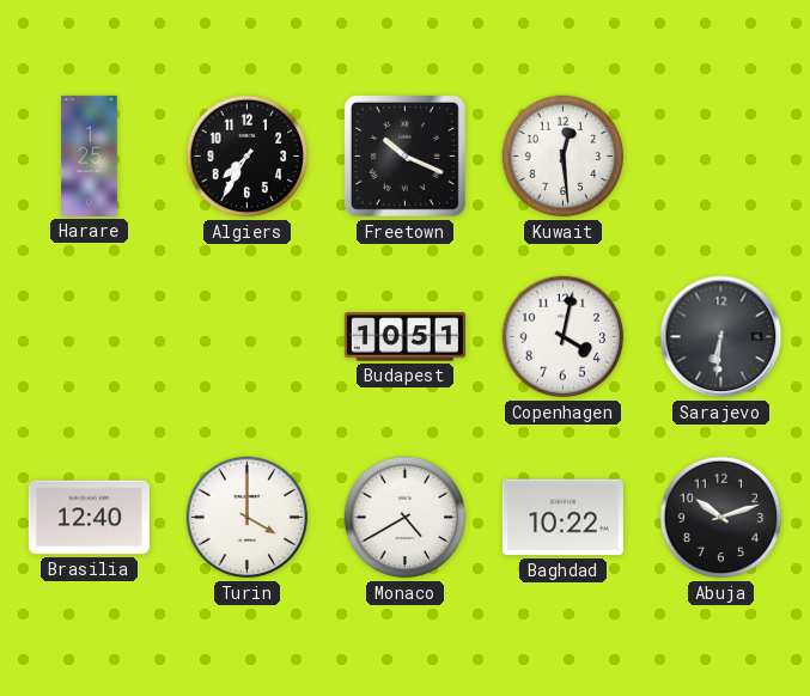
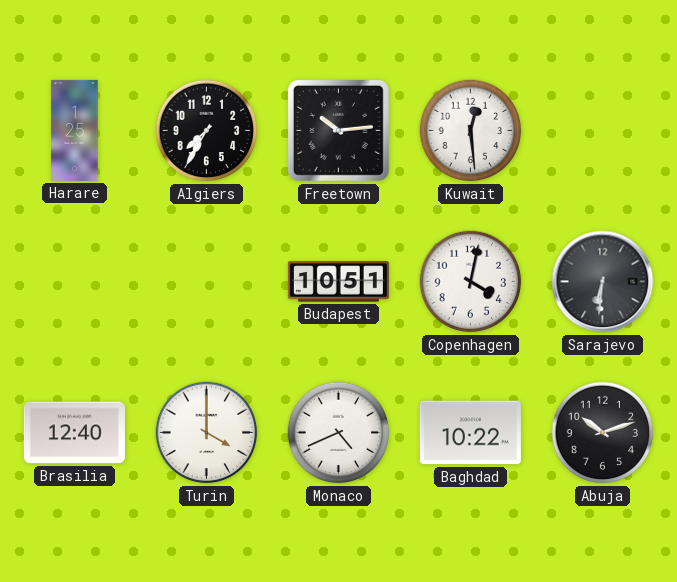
Freetown: 10:19 -> 10:14 (338, 130)
Monaco: 4:40 -> 4:41 (339, 433)
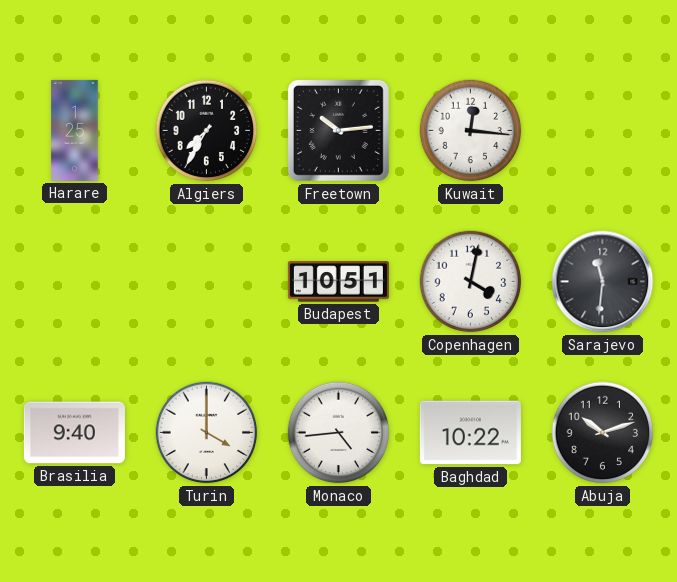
Kuwait: 12:29 -> 12:16 (471, 131)
Sarajevo: 6:31 -> 11:31 (603, 282)
Brasilia: 12:40 -> 9:40 (74, 433)
Monaco: 4:41 -> 4:44 (339, 433)
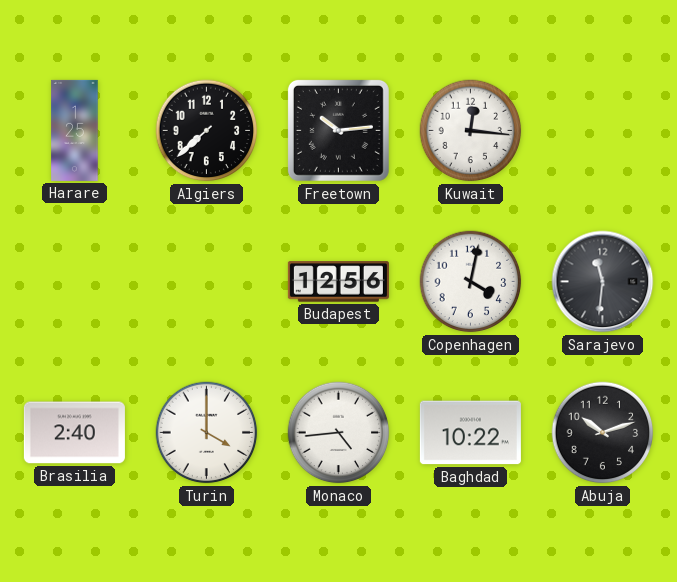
Algiers: 7:35 -> 7:38 (207, 131)
Budapest: 10:51 -> 12:56 (338, 282)
Brasilia: 9:40 -> 2:40 (74, 433)
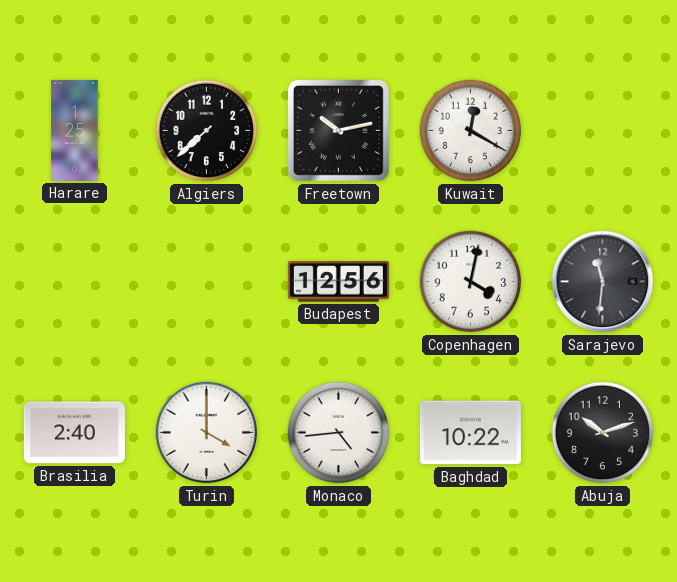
Freetown: 10:14 -> 10:13 (338, 130)
Kuwait: 12:16 -> 12:20 (471, 131)
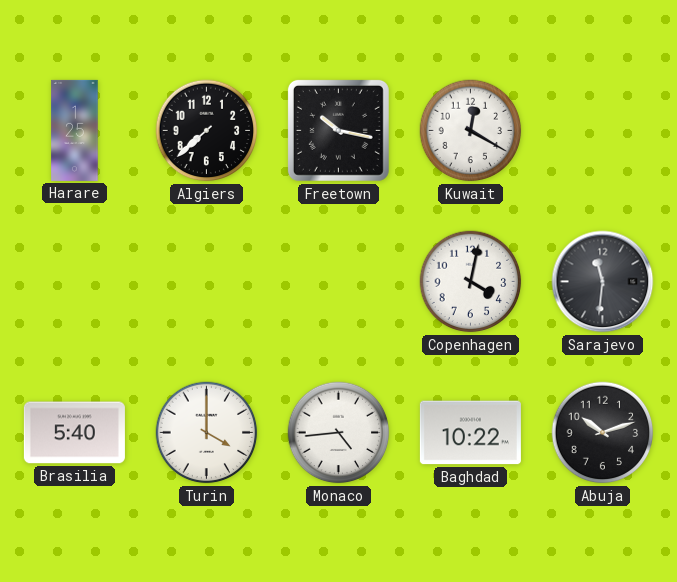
Freetown: 10:13 -> 10:17 (338, 130)
Budapest: 12:56 -> none (338, 282)
Brasilia: 2:40 -> 5:40 (74, 433)
